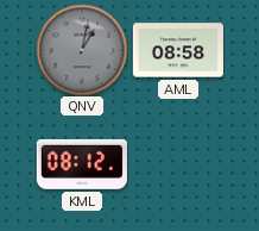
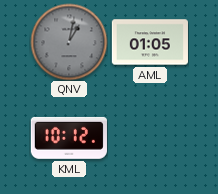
AML: 08:58 -> 01:05 (149, 42)
KML: 08:12 -> 10:12 (69, 138)
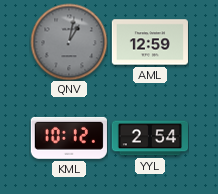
AML: 01:05 -> 12:59 (149, 42)
YYL: none -> 2:54 (149, 138)
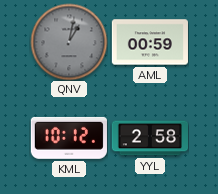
AML: 12:59 -> 00:59 (149, 42)
YYL: 2:54 -> 2:58 (149, 138)
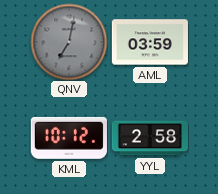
QNV: 1:02 -> 7:02 (69, 42)
AML: 00:59 -> 03:59 (149, 42)
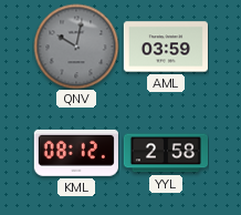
QNV: 7:02 -> 10:02 (76, 47)
KML: 10:12 -> 08:12 (76, 153)
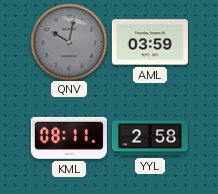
KML: 08:12 -> 08:11 (69, 138)
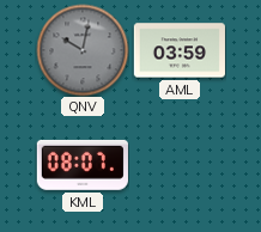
KML: 08:11 -> 08:07 (83, 165)
YYL: 2:58 -> none (149, 138)
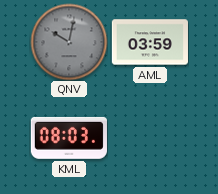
KML: 08:07 -> 08:03 (69, 138)
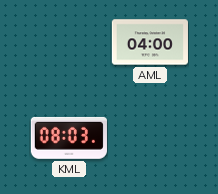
QNV: 10:02 -> none (69, 42)
AML: 03:59 -> 04:00 (149, 42)
